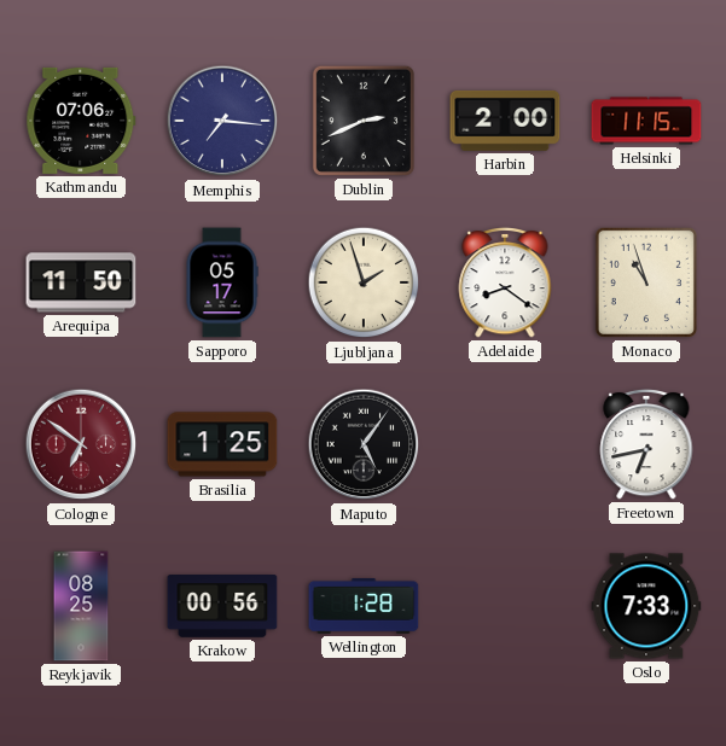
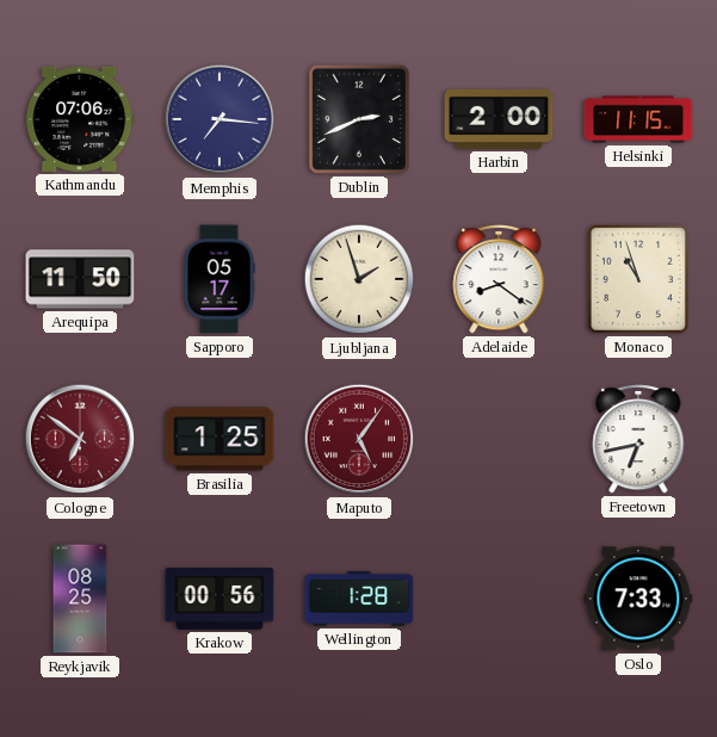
Maputo dial: black -> burgundy (359, 439)
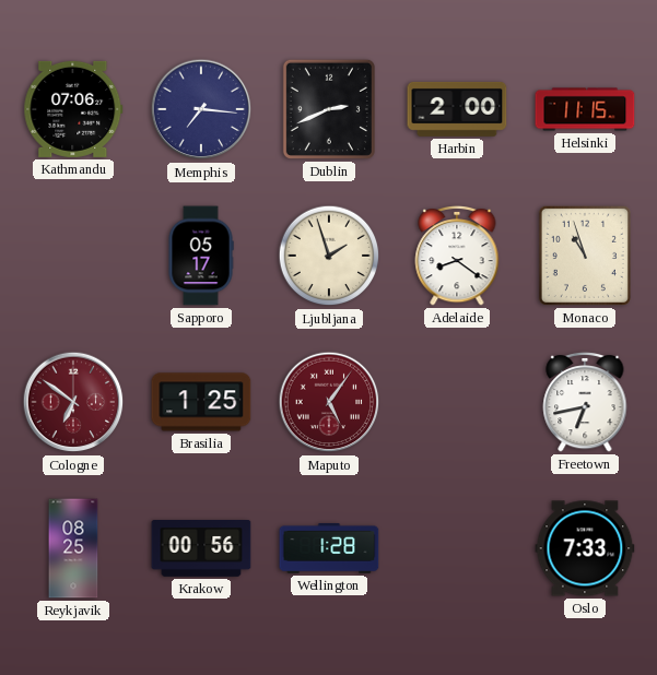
Arequipa: 11:50 -> none (80, 279)
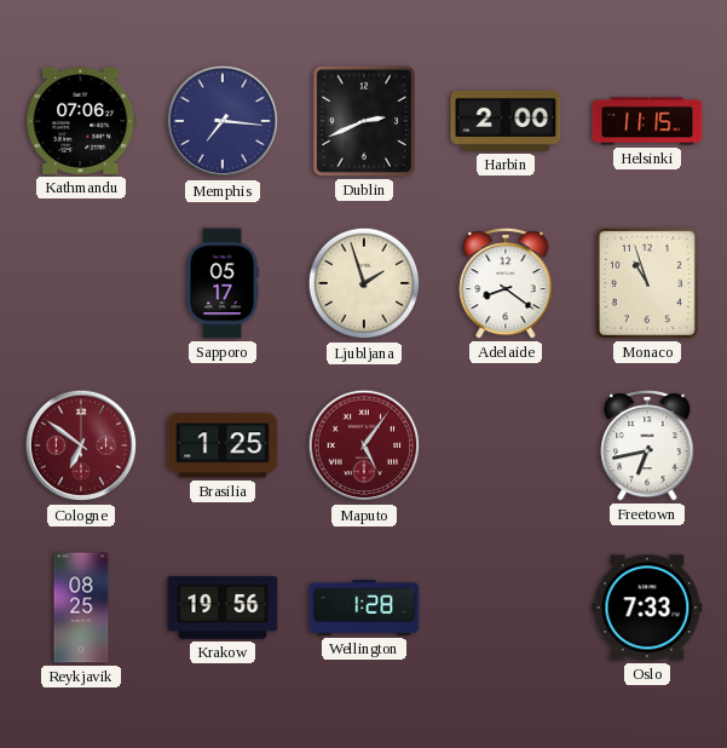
Krakow: 00:56 -> 19:56 (223, 609)
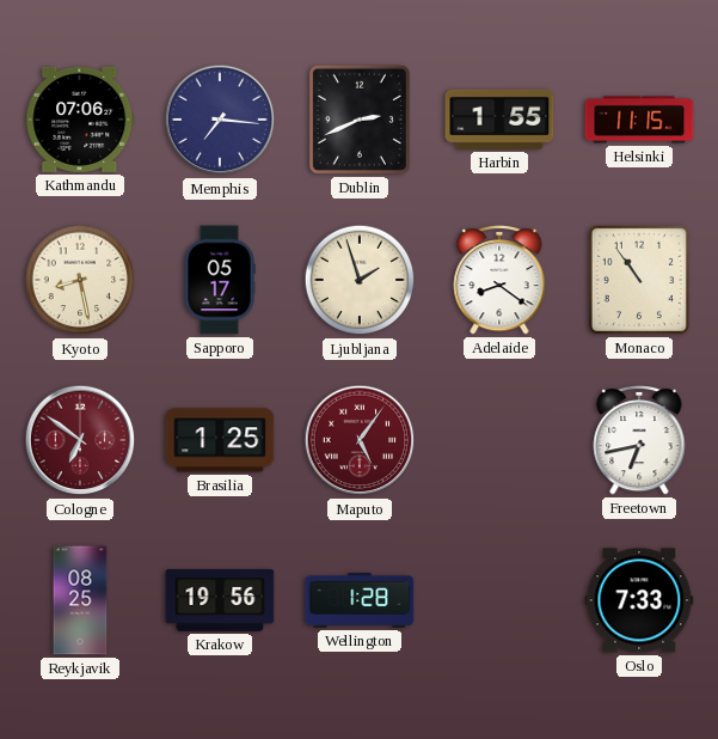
Harbin: 2:00 -> 1:55 (499, 120)
Kyoto: none -> 8:28 (80, 280)
Monaco: 10:57 -> 10:54 (639, 280)
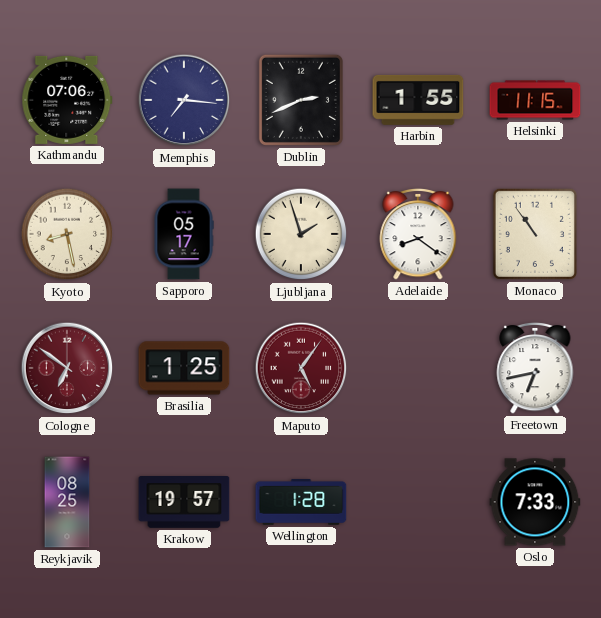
Krakow: 19:56 -> 19:57 (184, 503)
